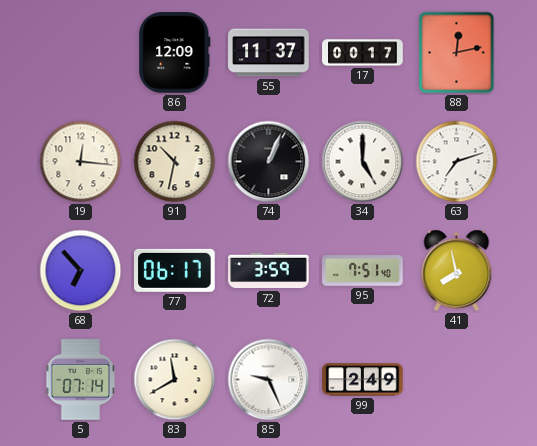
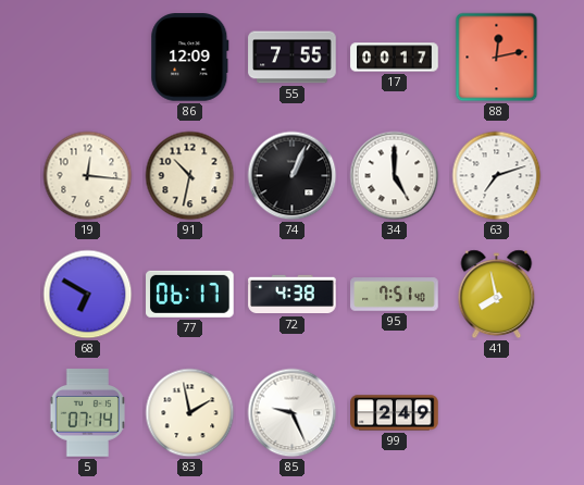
55: 11:37 -> 7:55 (293, 58)
68: 6:53 -> 6:50 (88, 295)
72: 3:59 -> 4:38 (293, 295)
83: 11:40 -> 1:58 (190, 413)
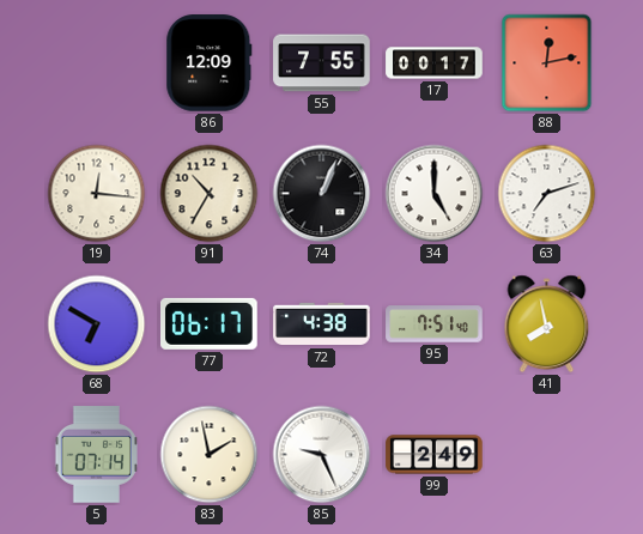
91: 10:32 -> 10:35 (210, 194)
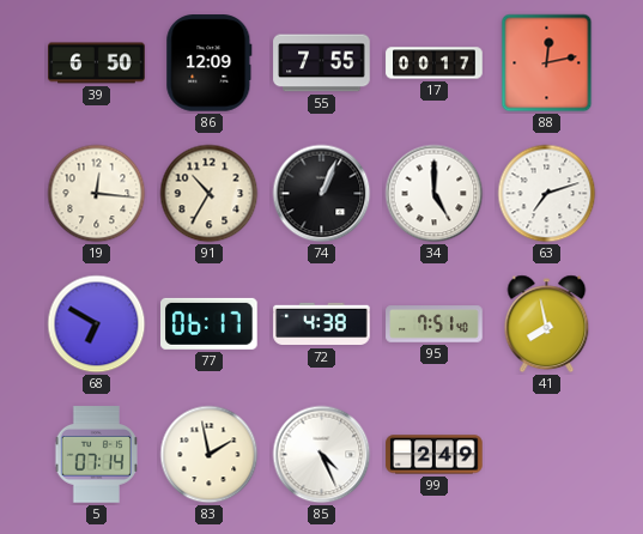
39: none -> 6:50 (97, 63)
85: 9:26 -> 4:26 (322, 455)
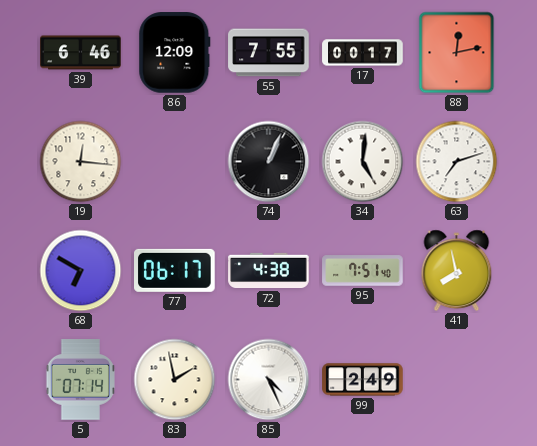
39: 6:50 -> 6:46 (81, 53)
91: 10:35 -> none (210, 194)
34: 5:00 -> 5:01 (363, 162)
